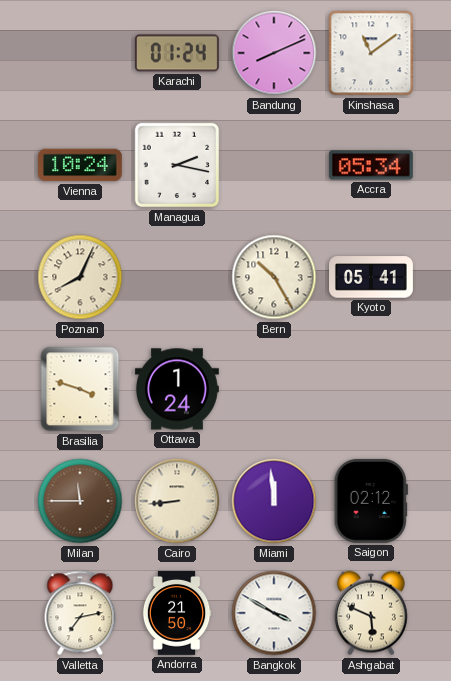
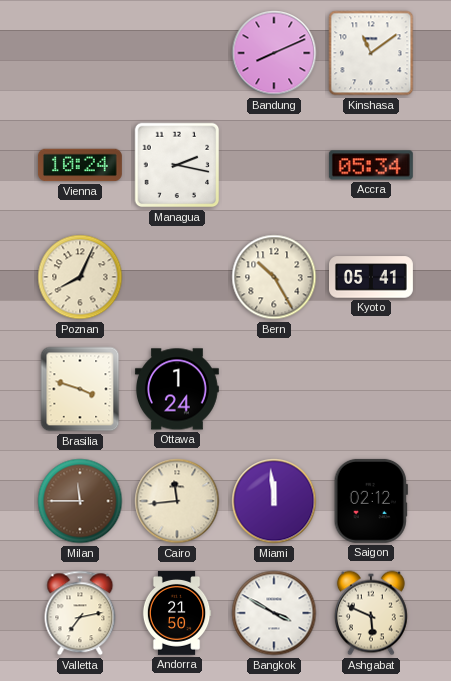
Karachi: 01:24 -> none (177, 53)
Cairo: 8:44 -> 11:44 (177, 501)
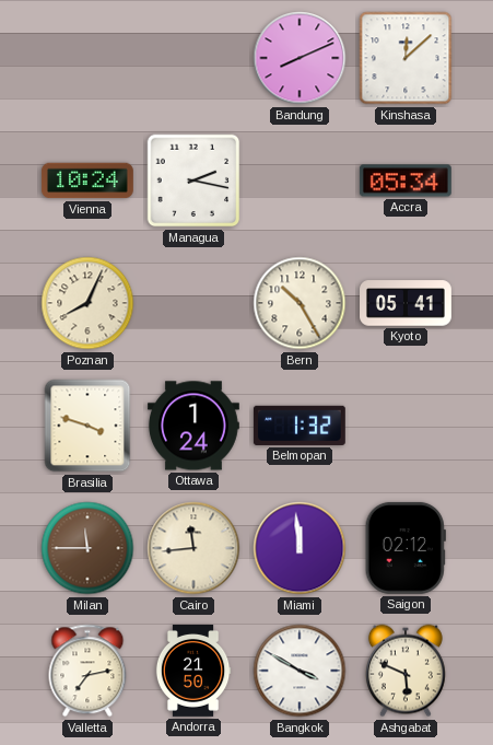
Kinshasa: 11:09 -> 12:08 (406, 58)
Belmopan: none -> 1:32 (300, 426)
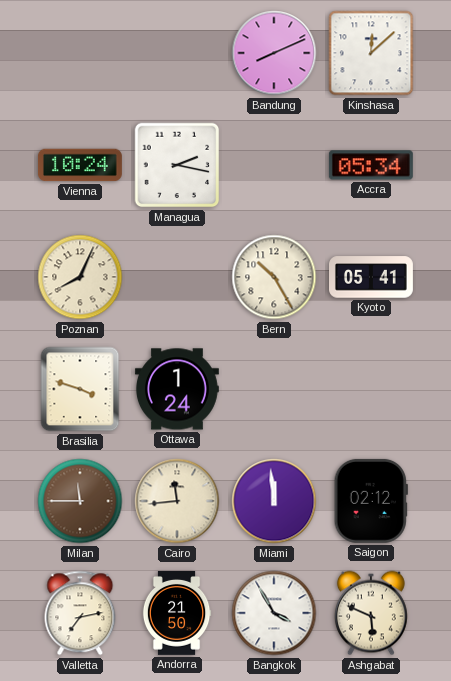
Belmopan: 1:32 -> none (300, 426)
Bangkok: 3:50 -> 3:55 (274, 613)
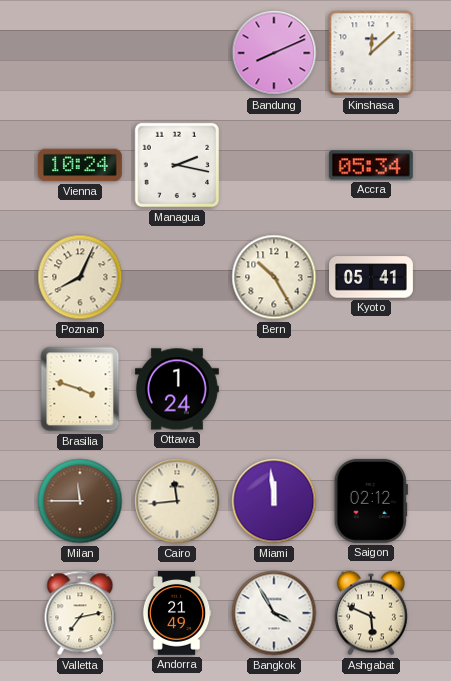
Andorra: 21:50 -> 21:49 (177, 613)
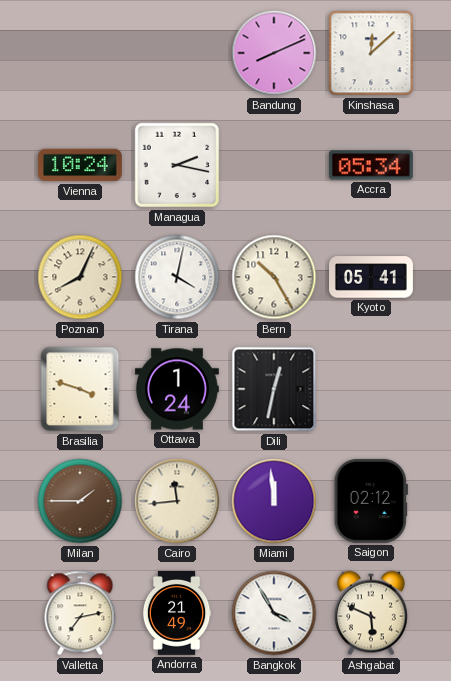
Tirana: none -> 4:02 (177, 277)
Dili: none -> 12:32 (274, 389)
Milan: 11:45 -> 1:45 (80, 501)
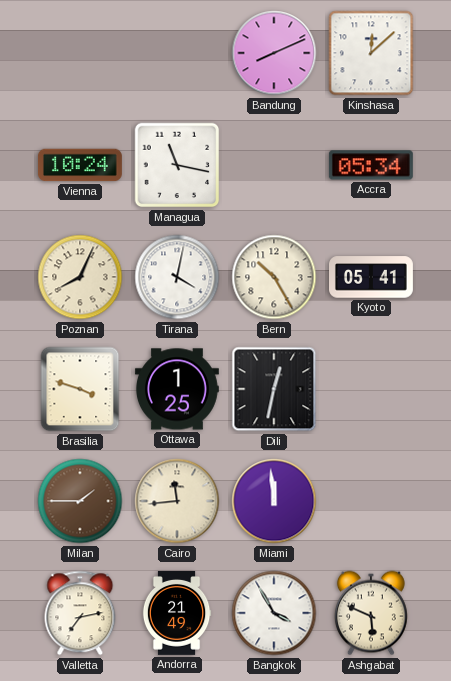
Managua: 2:17 -> 11:17 (177, 165)
Ottawa: 1:24 -> 1:25 (177, 389)
Saigon: 02:12 -> none (371, 501)
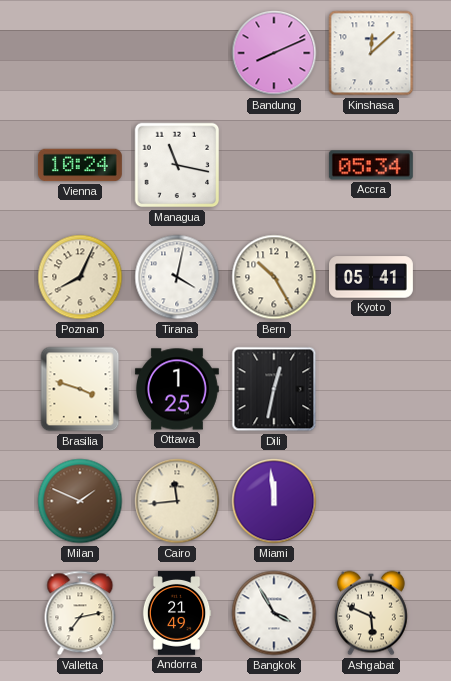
Milan: 1:45 -> 1:49 (80, 501)
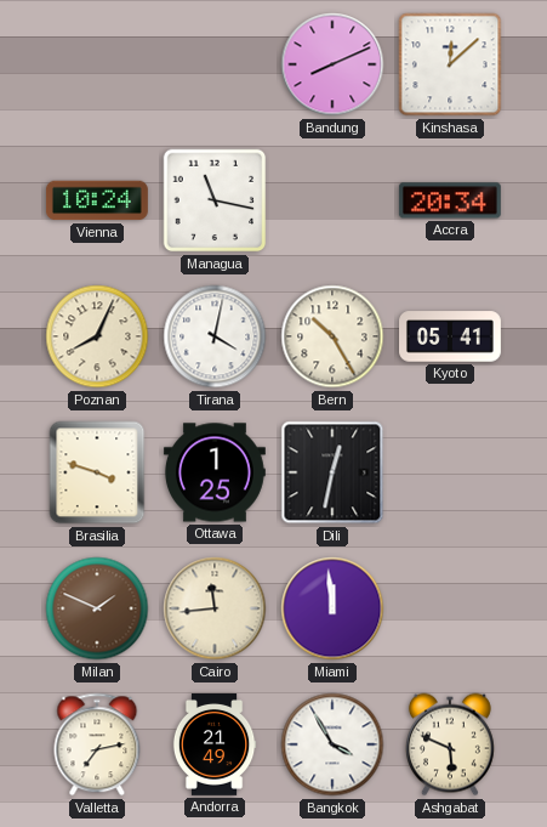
Accra: 05:34 -> 20:34 (450, 200)
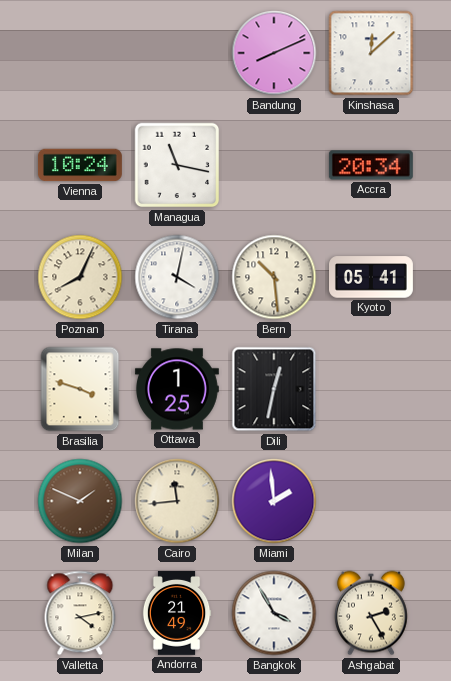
Bern: 10:25 -> 10:29 (274, 277)
Miami: 11:59 -> 1:59 (274, 501)
Valletta: 7:13 -> 4:13 (80, 613)
Ashgabat: 5:49 -> 2:25 (371, 613)
